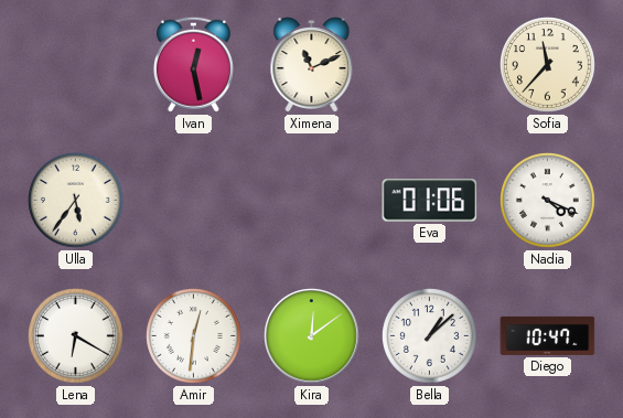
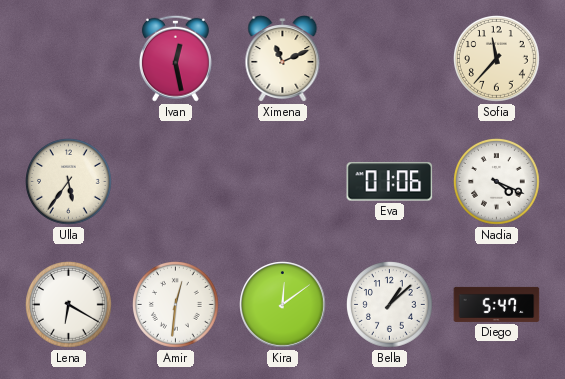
Diego: 10:47 -> 5:47 (497, 304)
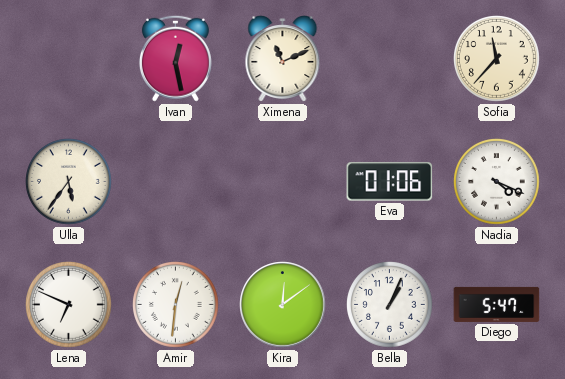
Lena: 6:20 -> 6:49 (69, 305)
Bella: 1:08 -> 1:04 (390, 305)
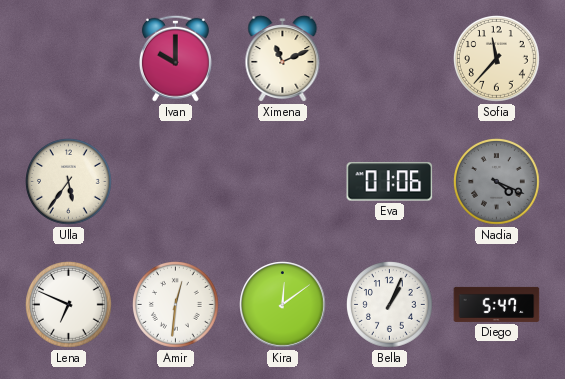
Ivan: 12:28 -> 10:00 (175, 58)
Nadia dial: white -> grey (497, 182)
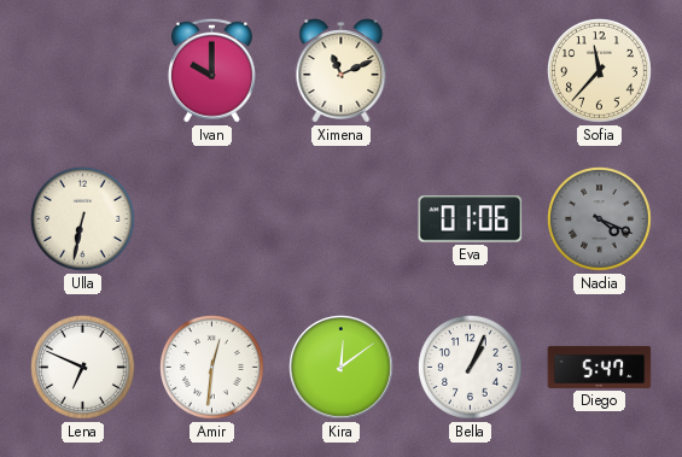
Ulla: 5:36 -> 6:32 (83, 219)
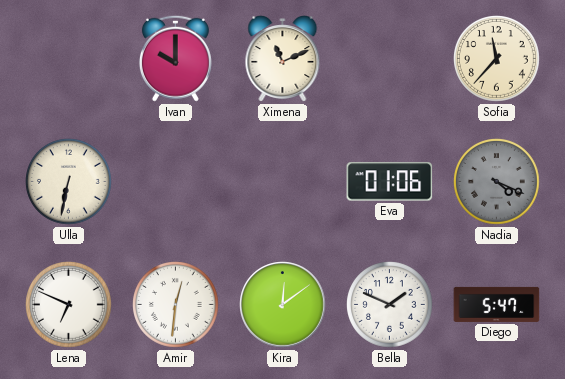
Bella: 1:04 -> 1:49 (390, 305)
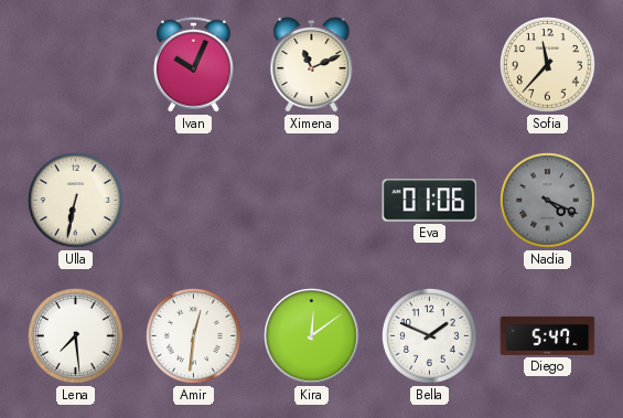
Ivan: 10:00 -> 10:04 (193, 64)
Lena: 6:49 -> 7:29 (76, 336)
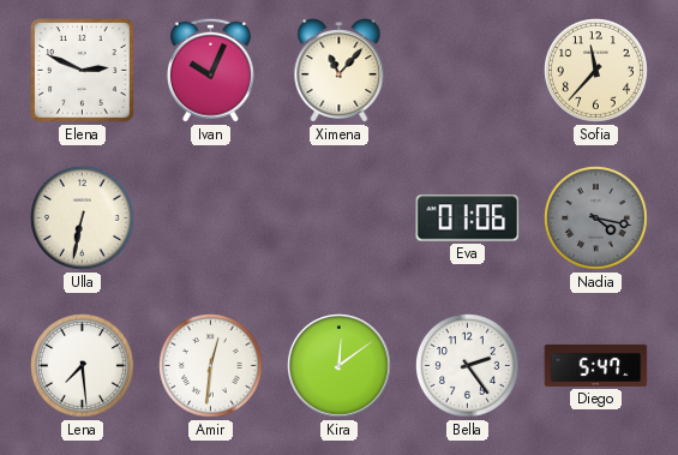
Elena: none -> 2:49 (83, 71)
Ximena: 11:11 -> 11:07 (340, 71)
Nadia: 4:19 -> 4:17 (596, 218)
Bella: 1:49 -> 2:24 (468, 366)
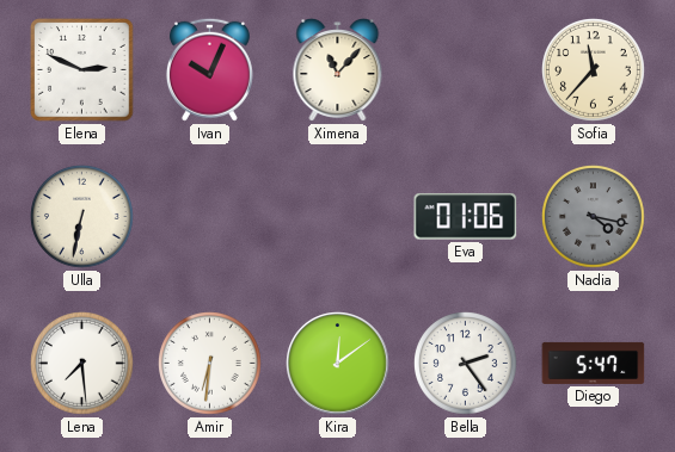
Amir: 12:31 -> 6:31 (210, 364)
